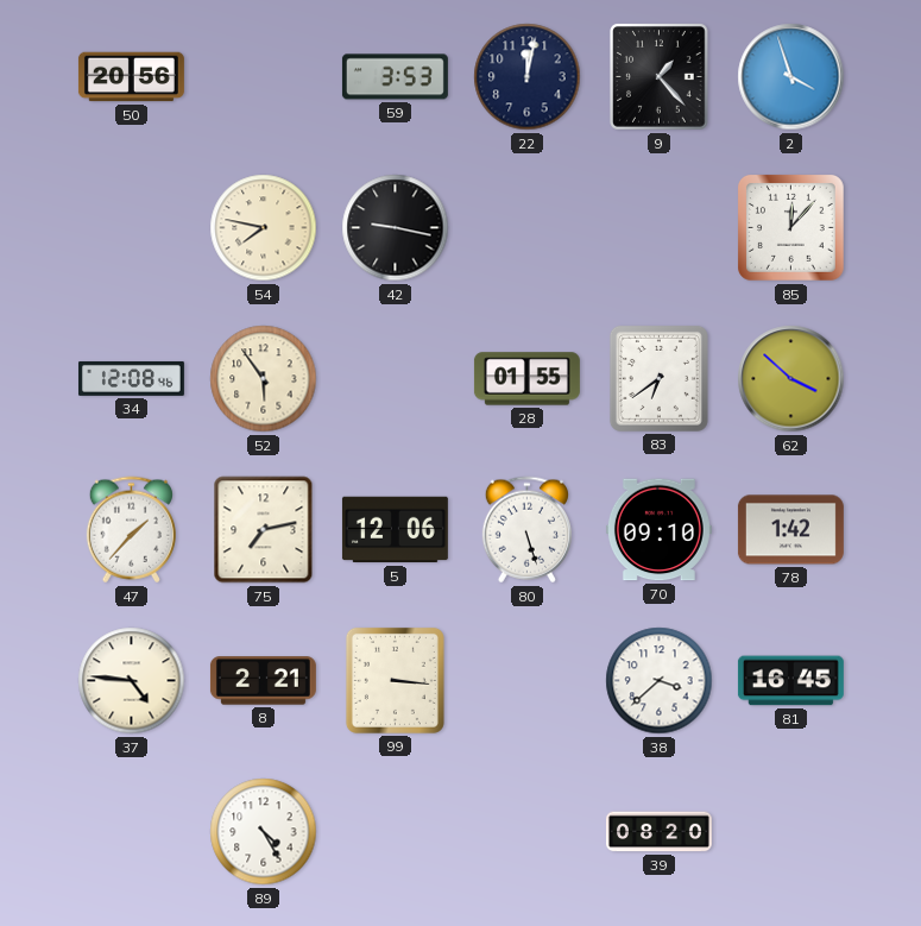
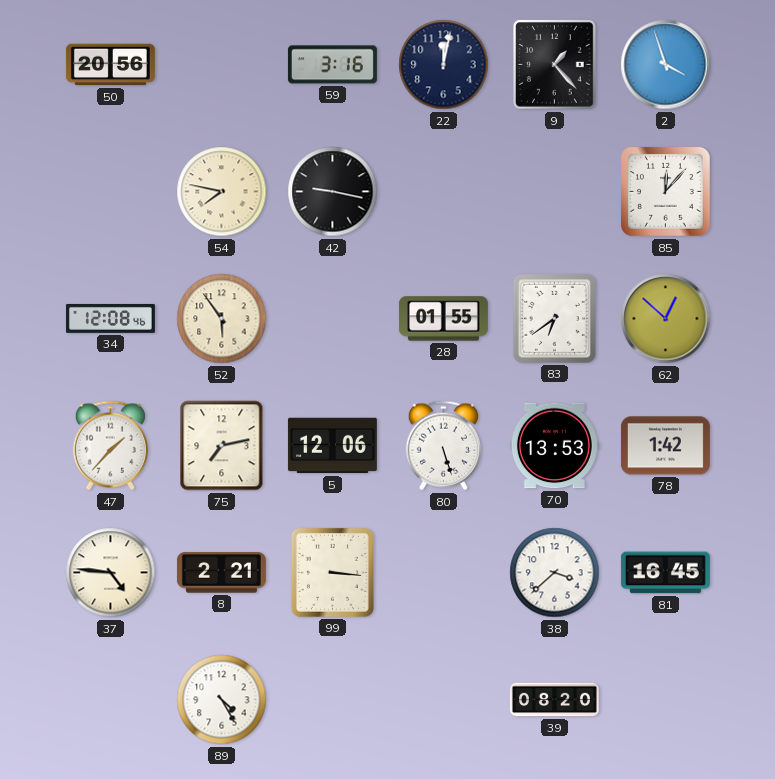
59: 3:53 -> 3:16 (332, 65)
62: 3:52 -> 12:52 (666, 319)
70: 09:10 -> 13:53 (554, 446)
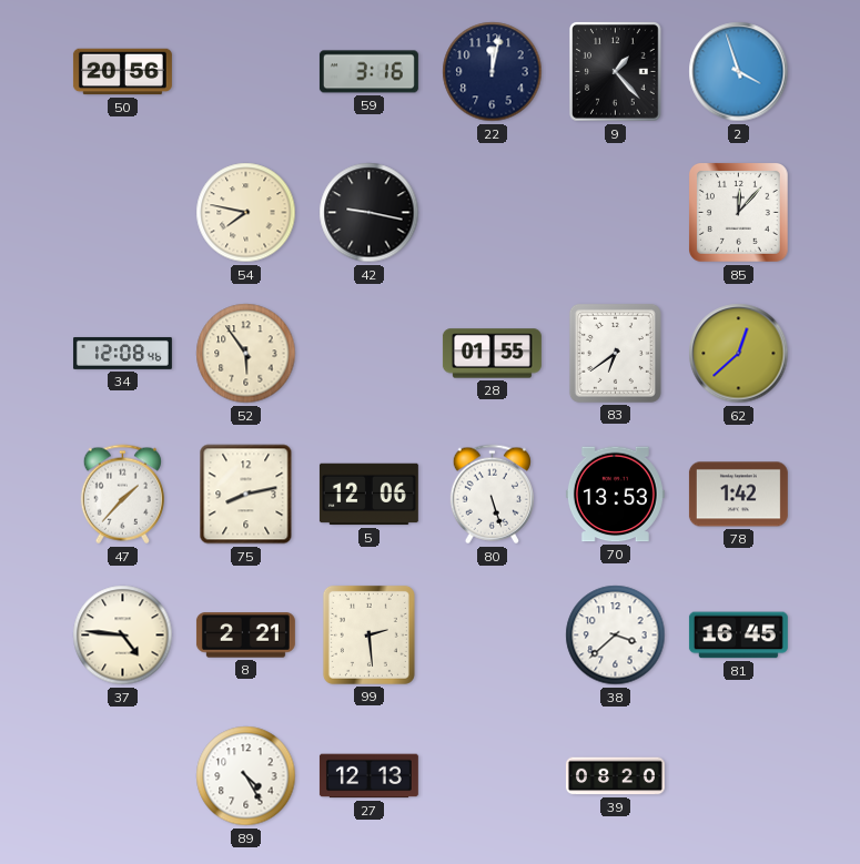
62: 12:52 -> 12:38 (739, 354)
75: 7:13 -> 8:13 (246, 495)
99: 3:16 -> 2:29 (368, 634)
27: none -> 12:13 (368, 776)
